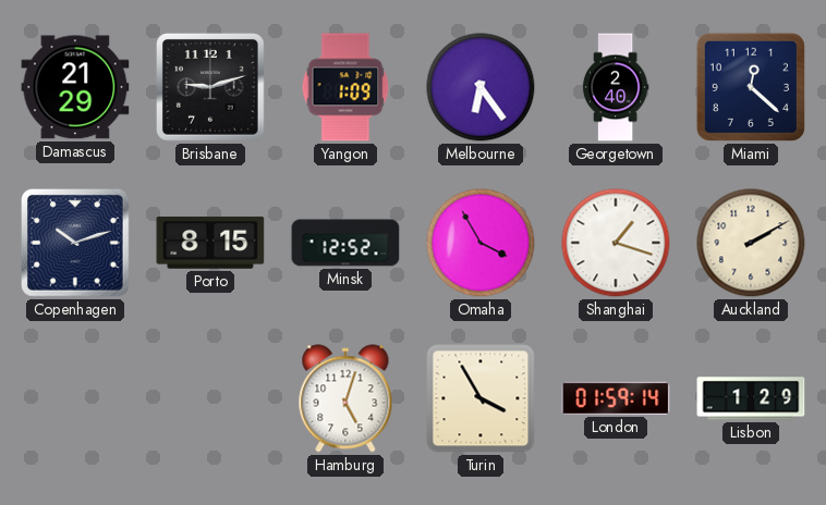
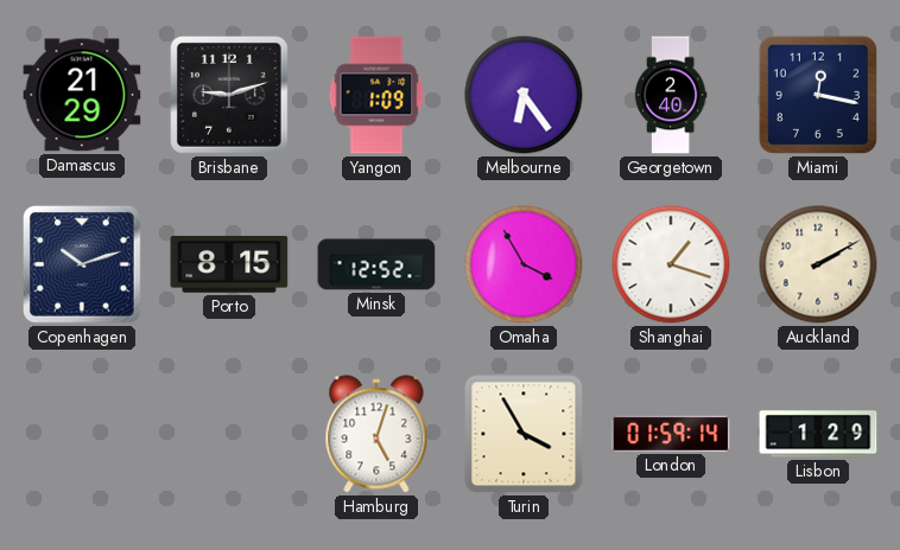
Miami: 12:22 -> 12:17 (818, 95)
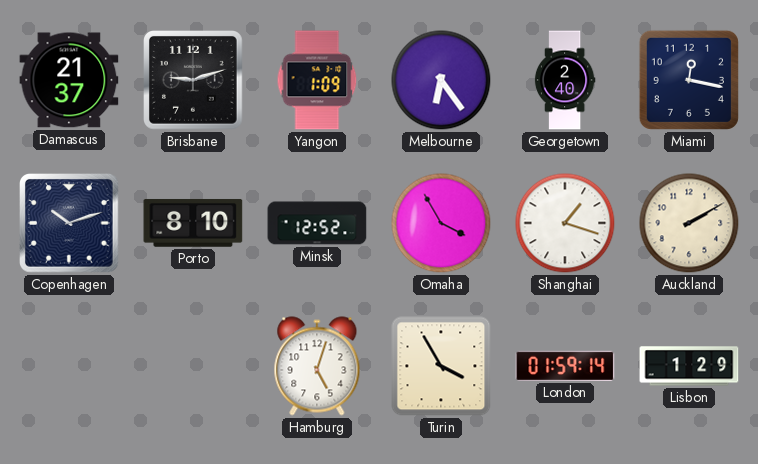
Damascus: 21:29 -> 21:37 (69, 80)
Porto: 8:15 -> 8:10 (193, 223)
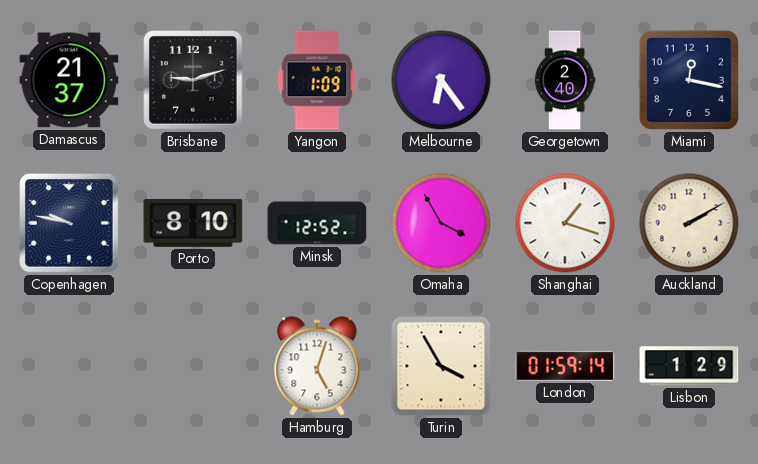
Copenhagen: 10:12 -> 9:47 (70, 224)
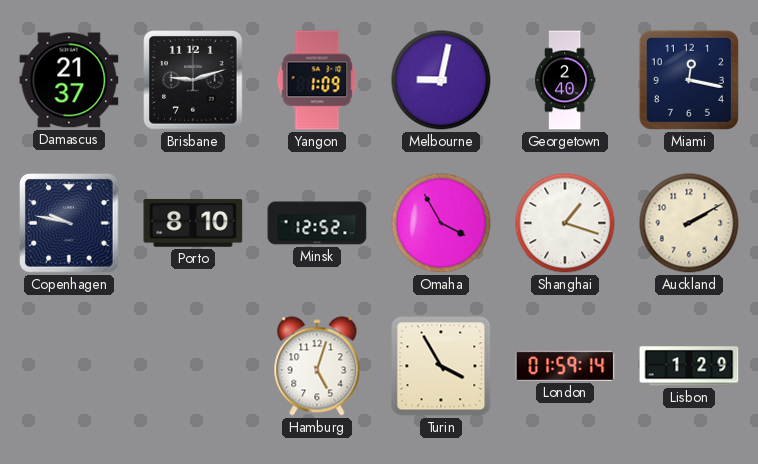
Melbourne: 6:24 -> 9:02 (441, 80)
